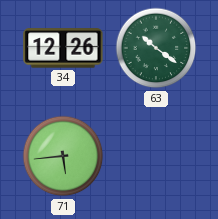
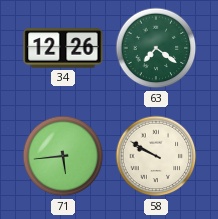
63: 10:21 -> 7:21 (156, 48)
58: none -> 9:50 (156, 156)
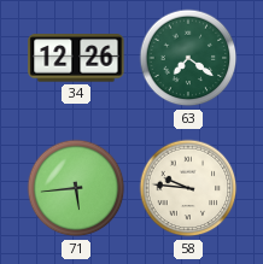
58: 9:50 -> 9:46 (188, 188)
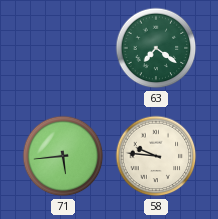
34: 12:26 -> none (76, 58)
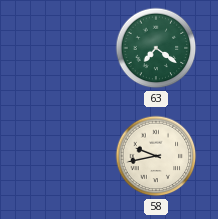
71: 5:44 -> none (63, 156)
58: 9:46 -> 9:43 (156, 156)
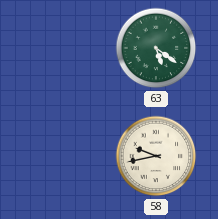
63: 7:21 -> 5:21 (156, 48)
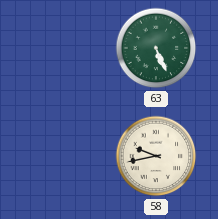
63: 5:21 -> 5:26 (156, 48)
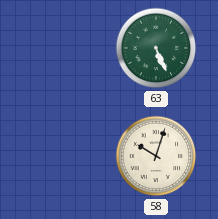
58: 9:43 -> 10:03 (156, 156)
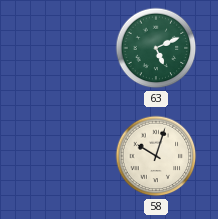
63: 5:26 -> 5:11 (156, 48)
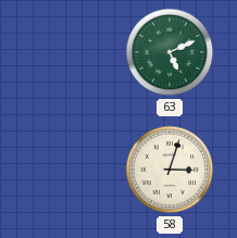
58: 10:03 -> 3:03 (170, 170)
